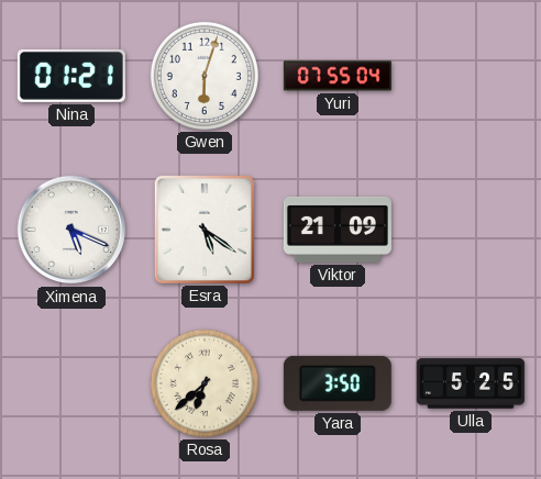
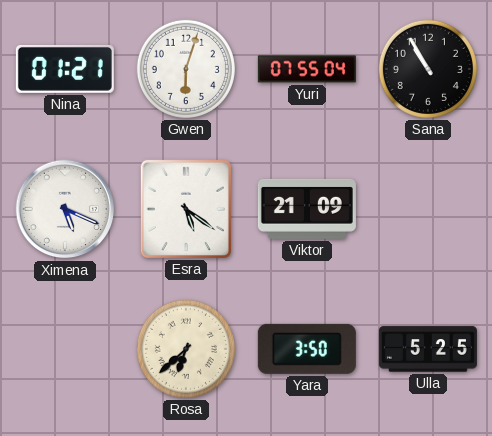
Sana: none -> 10:55 (428, 69)
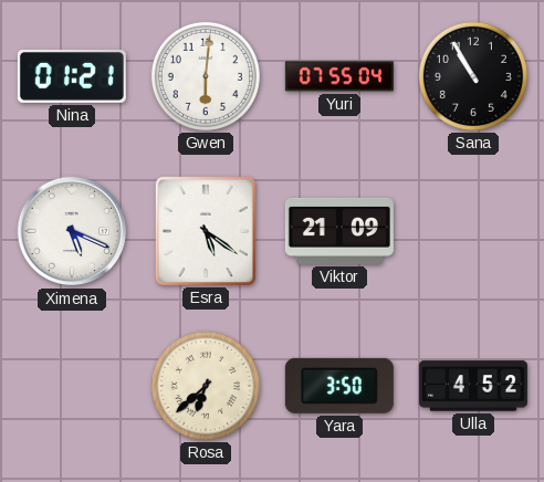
Gwen: 6:03 -> 6:01 (206, 76)
Ulla: 5:25 -> 4:52 (473, 386)
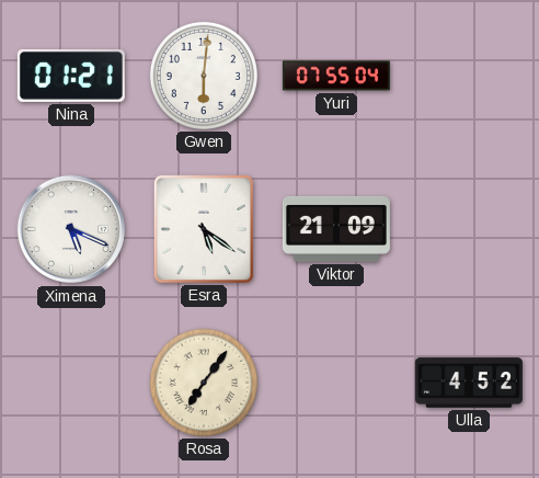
Sana: 10:55 -> none (473, 76)
Rosa: 6:38 -> 7:06 (204, 383)
Yara: 3:50 -> none (339, 386)
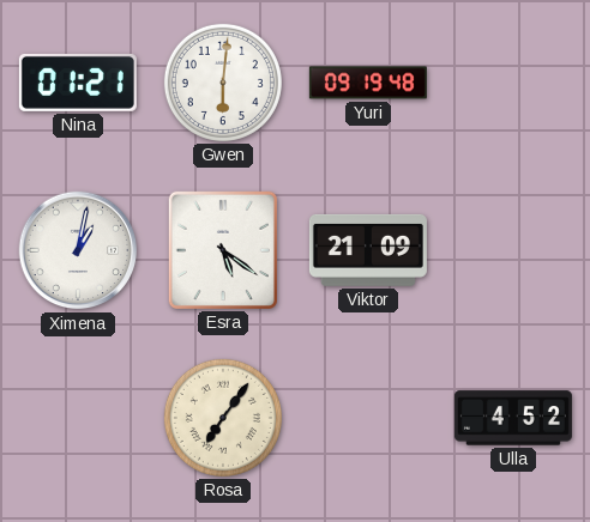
Yuri: 07:55 -> 09:19 (368, 83)
Ximena: 5:19 -> 1:02 (78, 250)
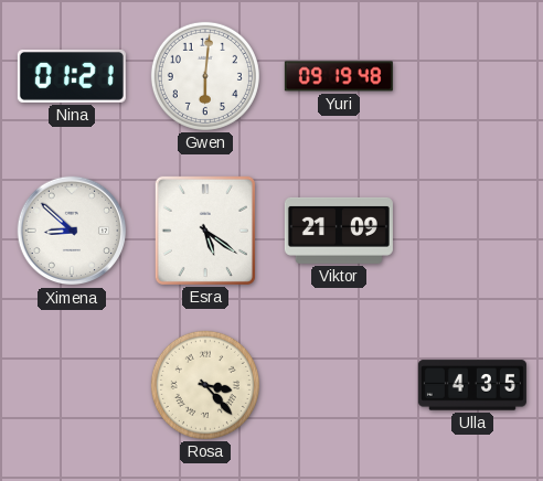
Ximena: 1:02 -> 8:52 (72, 231)
Rosa: 7:06 -> 3:23 (205, 385)
Ulla: 4:52 -> 4:35 (472, 385)
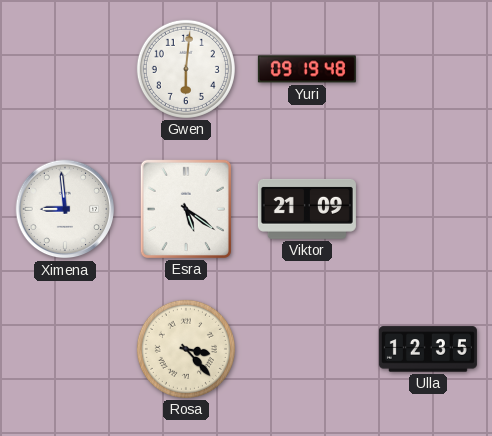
Nina: 01:21 -> none (72, 76)
Ximena: 8:52 -> 8:59 (65, 209)
Ulla: 4:35 -> 12:35 (428, 349)
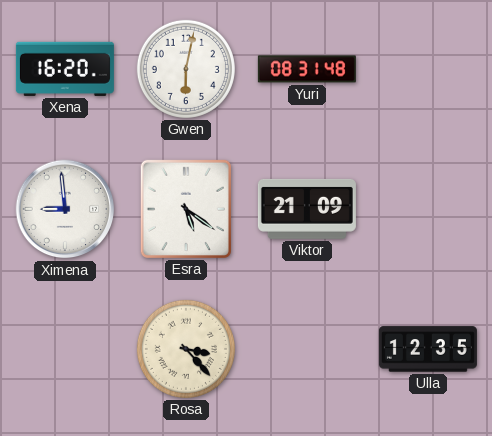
Xena: none -> 16:20 (65, 69)
Gwen: 6:01 -> 6:02 (186, 69)
Yuri: 09:19 -> 08:31 (307, 69)
